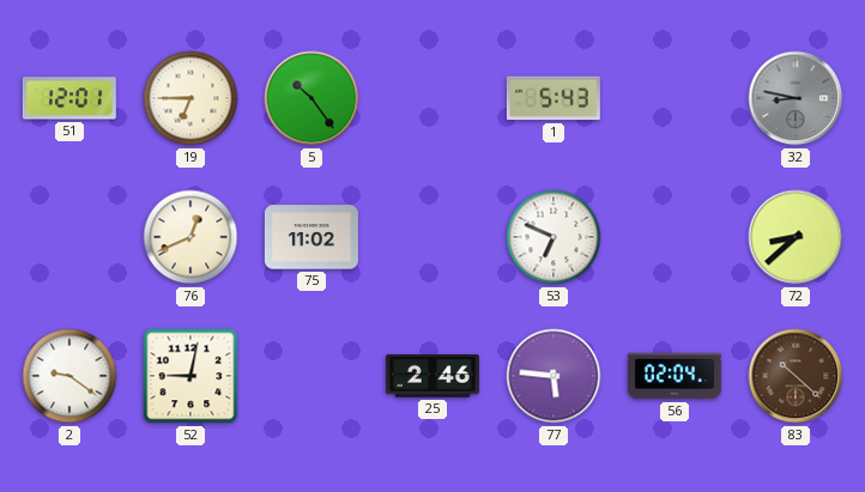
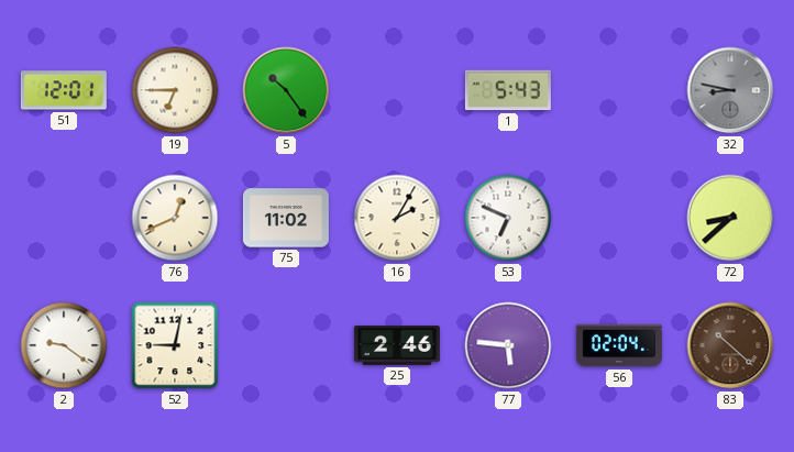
16: none -> 2:05 (397, 218)
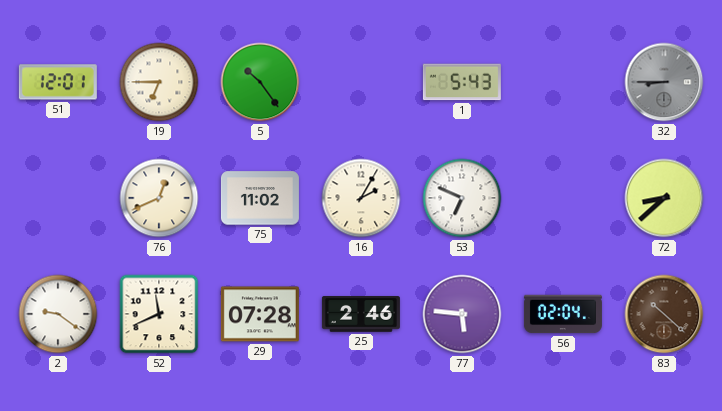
32: 8:47 -> 8:45 (664, 82)
52: 9:02 -> 11:41 (159, 314)
29: none -> 07:28 (260, 314)
